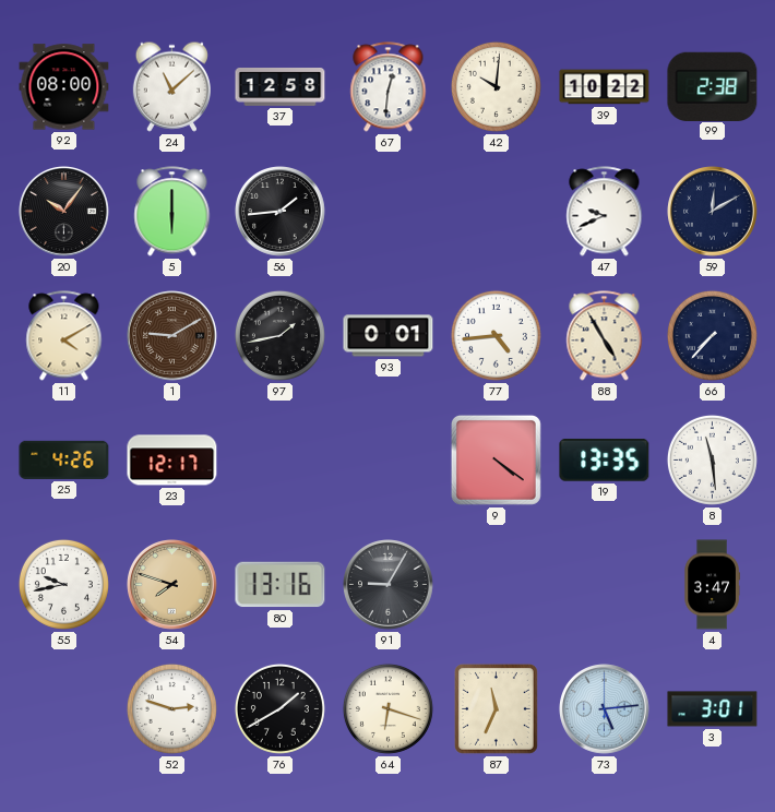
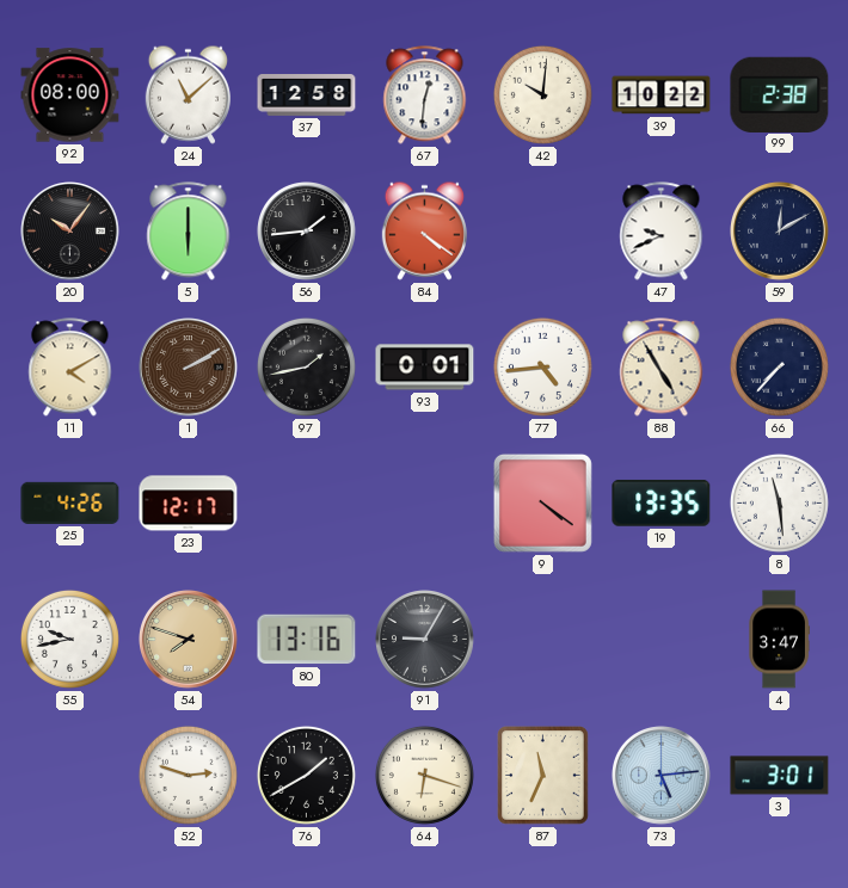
84: none -> 4:21 (424, 230)
1: 9:10 -> 2:10 (189, 368)
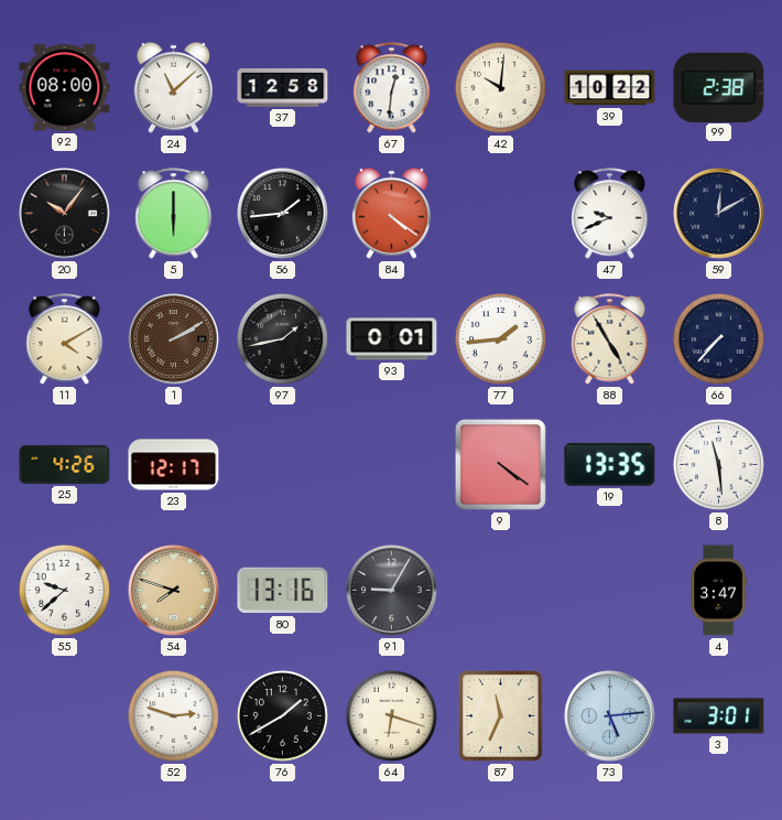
77: 4:44 -> 1:44 (500, 338)
55: 9:43 -> 9:38 (64, 590)
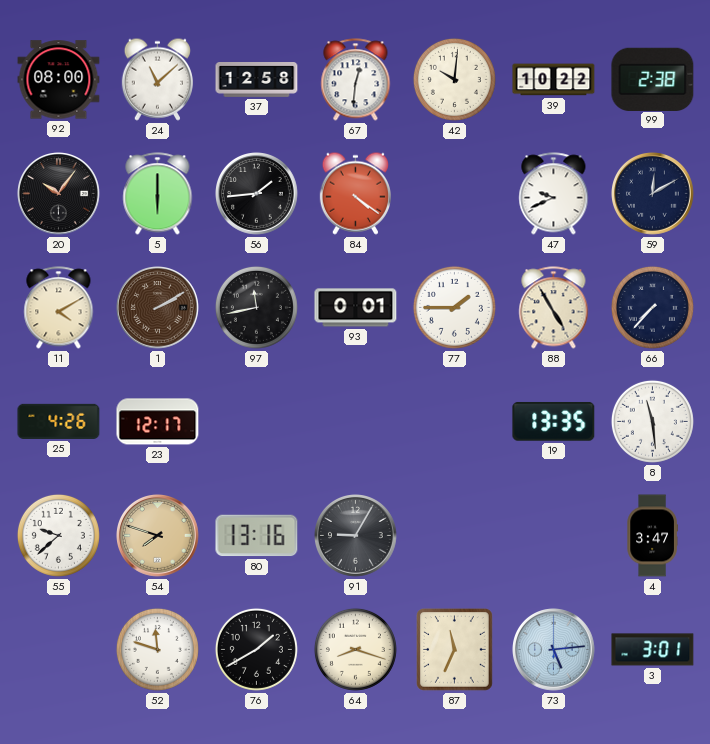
97: 1:43 -> 11:43 (256, 307)
77: 1:44 -> 1:45 (454, 307)
9: 4:21 -> none (500, 464)
52: 2:48 -> 11:48 (157, 649)
64: 6:18 -> 8:18 (355, 649)
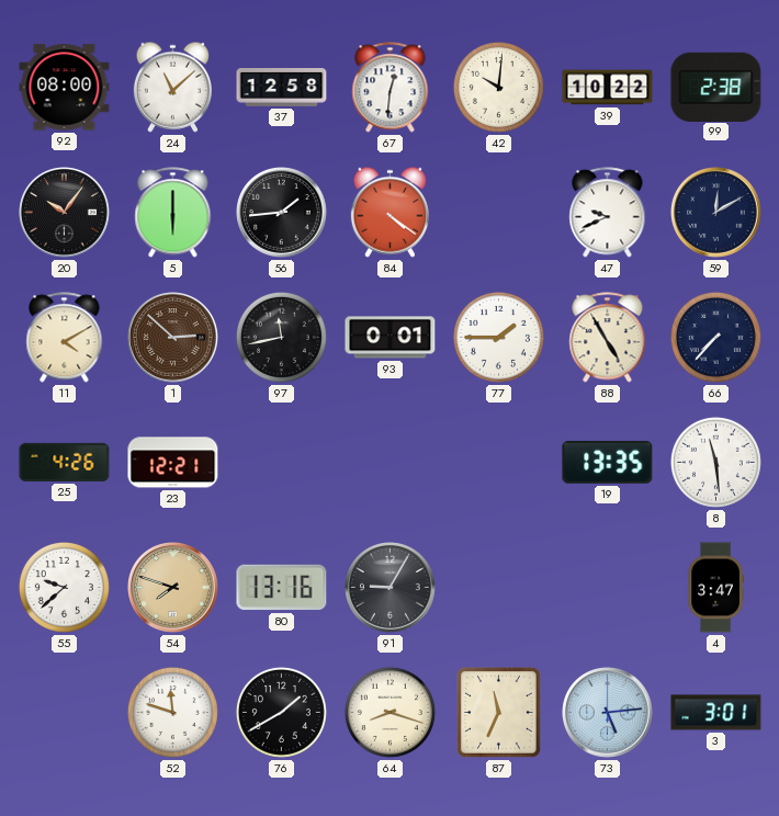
1: 2:10 -> 2:52 (173, 338)
23: 12:17 -> 12:21 (173, 463)
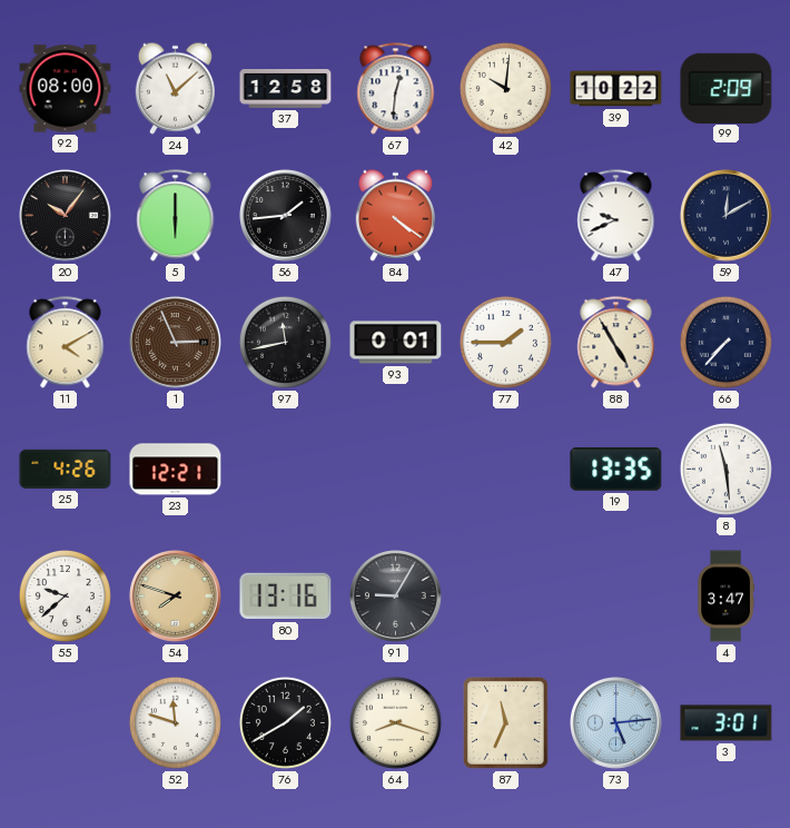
99: 2:38 -> 2:09 (727, 88)
1: 2:52 -> 2:56 (176, 343)
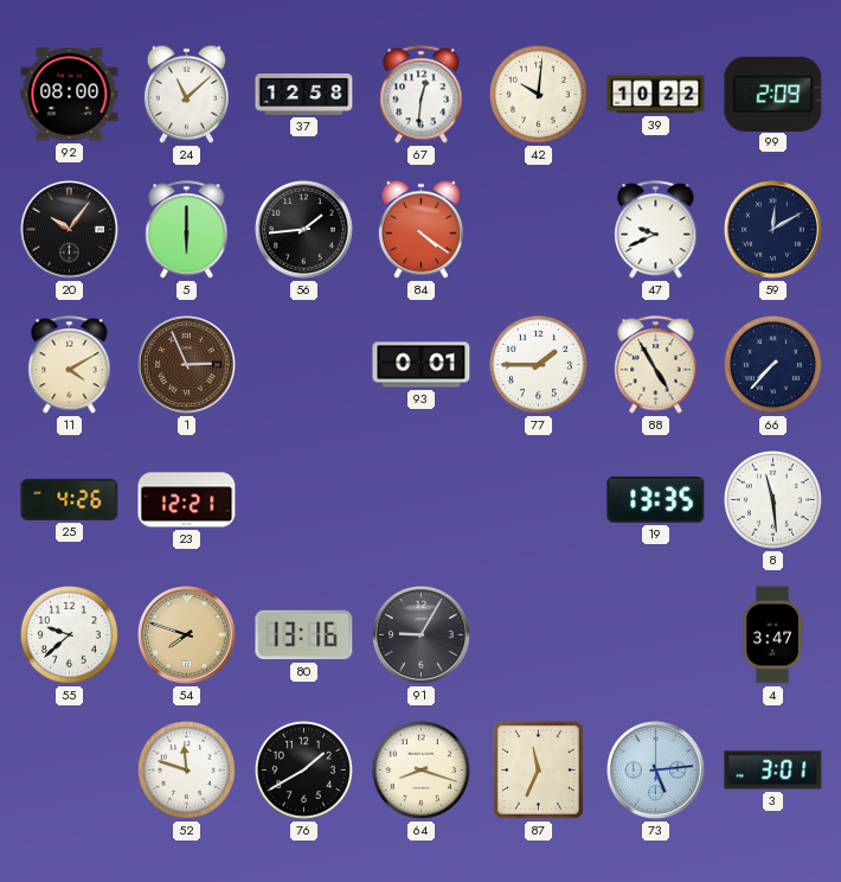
97: 11:43 -> none (285, 342)
